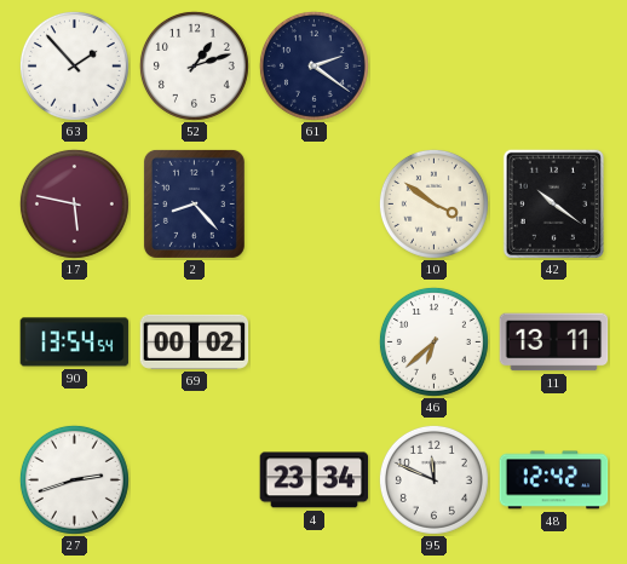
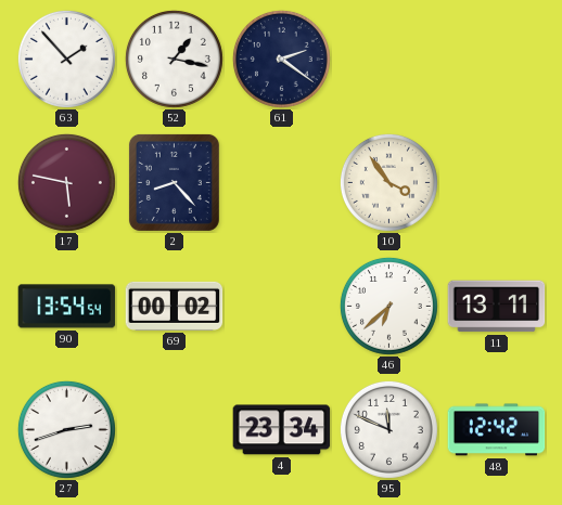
52: 1:12 -> 1:17 (174, 59)
10: 3:51 -> 3:54 (388, 182)
42: 10:21 -> none (553, 203)
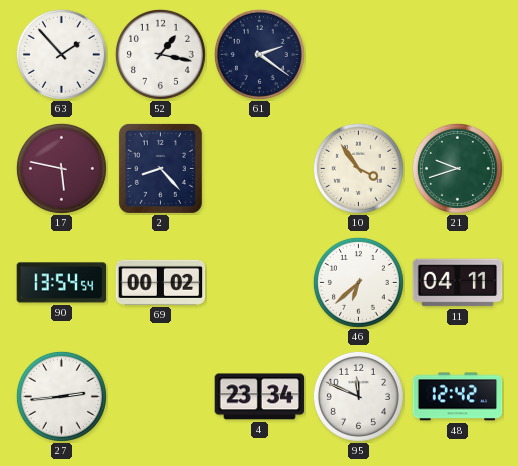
21: none -> 9:42 (457, 168)
11: 13:11 -> 04:11 (458, 283)
27: 2:42 -> 2:44 (61, 396)
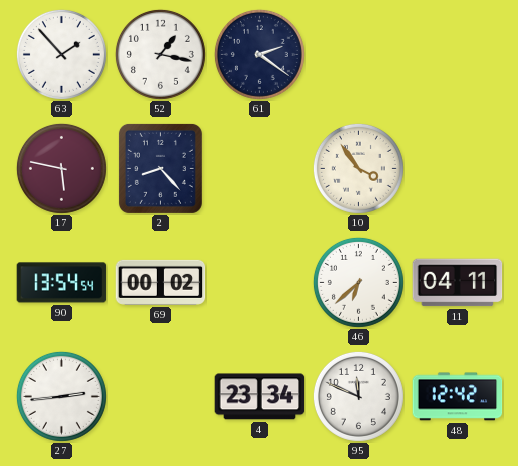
21: 9:42 -> none (457, 168)
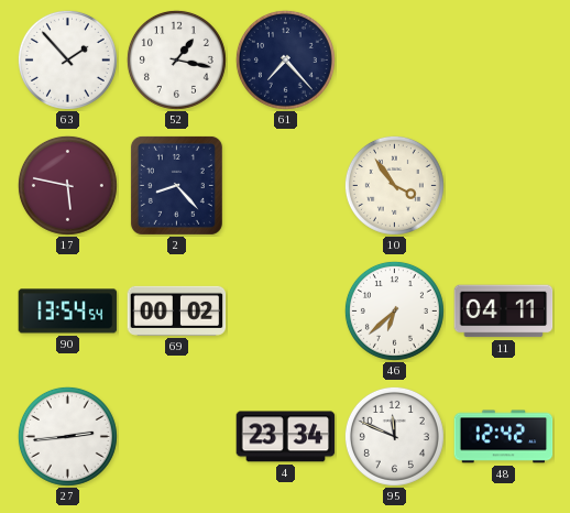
61: 2:21 -> 7:23 (285, 59)
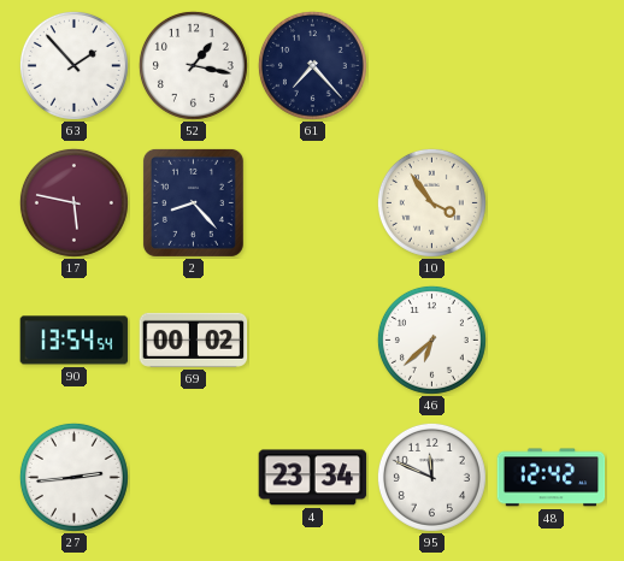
11: 04:11 -> none (504, 312)
